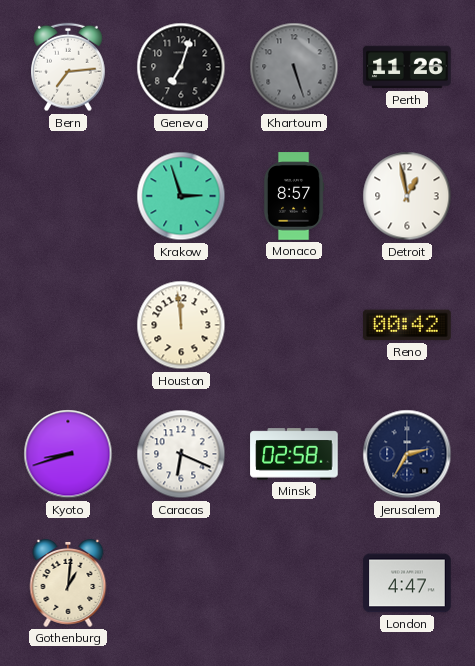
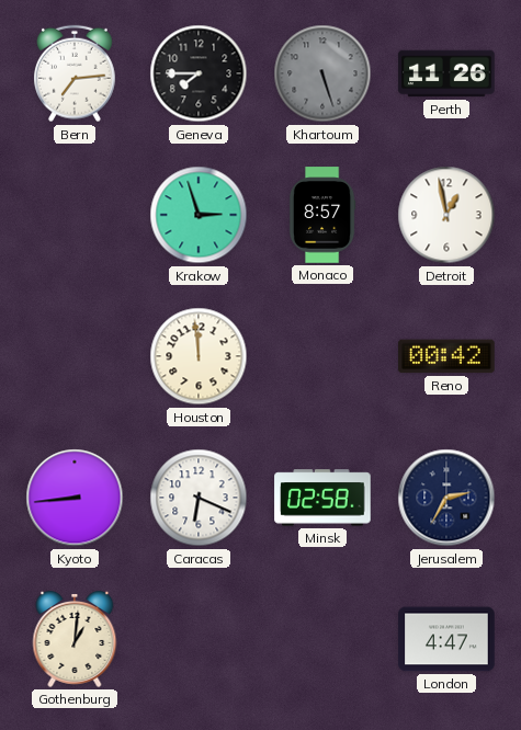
Geneva: 7:03 -> 7:45 (199, 73)
Kyoto: 8:42 -> 8:44 (75, 498)
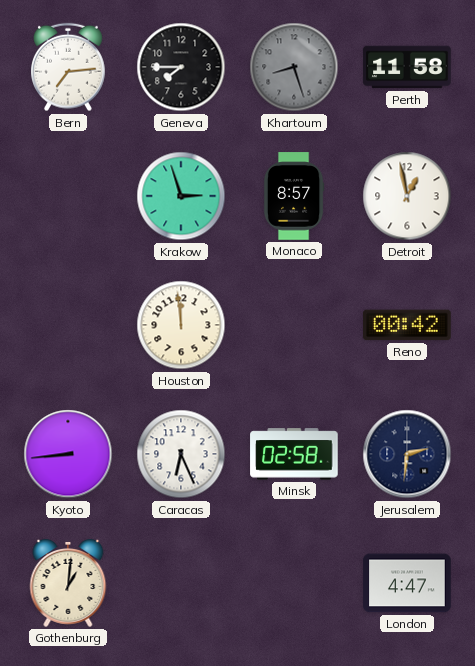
Khartoum: 5:27 -> 8:27 (294, 67)
Perth: 11:26 -> 11:58 (407, 67)
Caracas: 6:19 -> 6:26 (181, 454)
Jerusalem: 2:35 -> 2:31 (407, 454)
